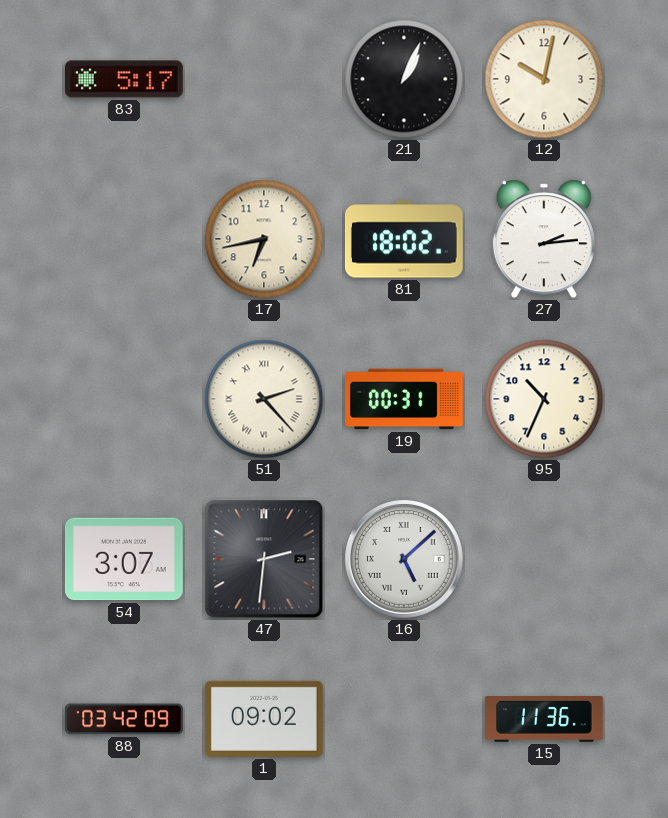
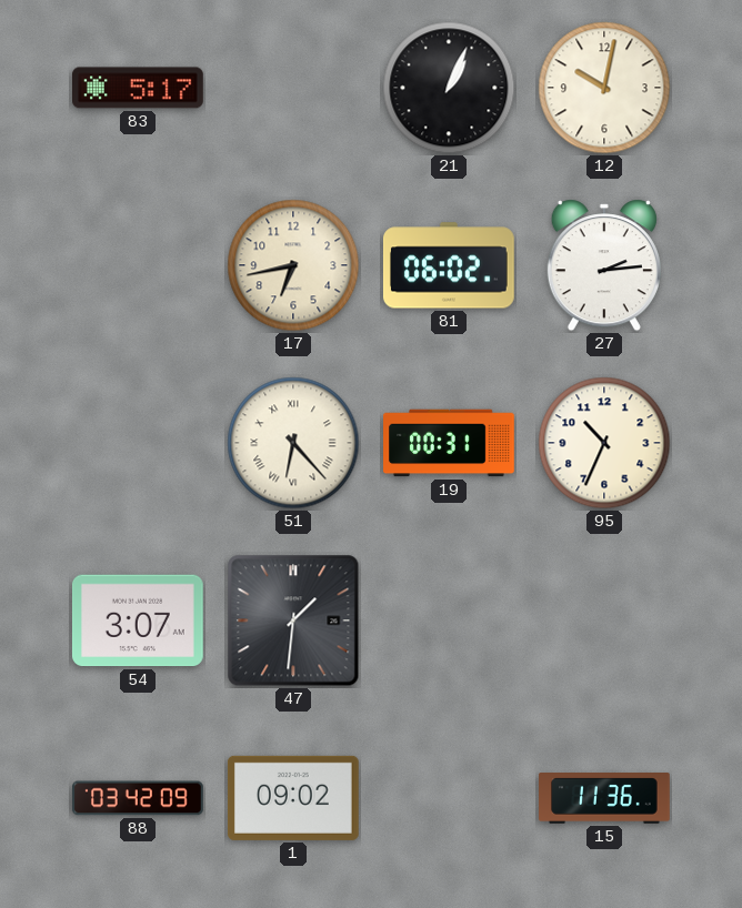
81: 18:02 -> 06:02 (449, 265)
51: 2:23 -> 6:23 (293, 443)
47: 2:31 -> 1:31 (293, 621)
16: 5:08 -> none (405, 560)
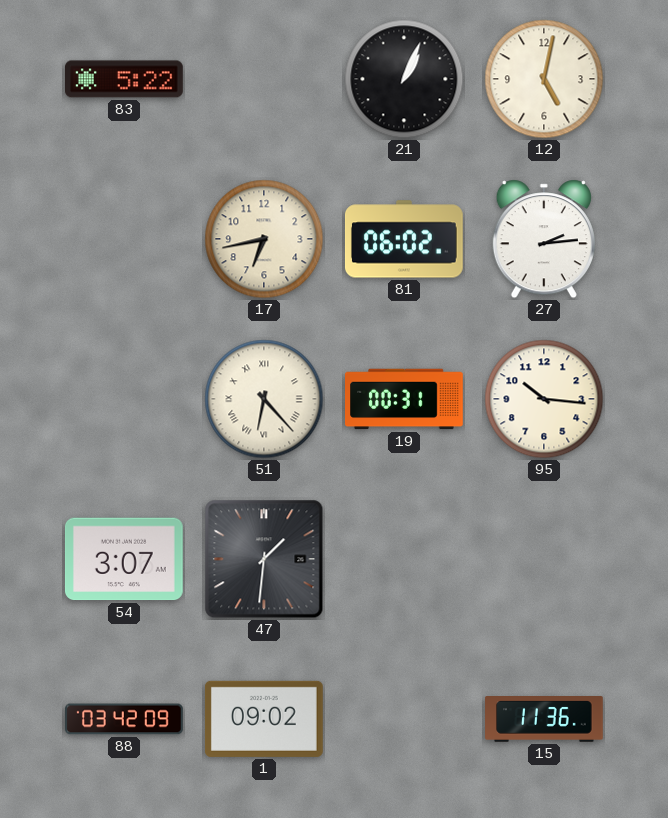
83: 5:17 -> 5:22 (125, 79)
12: 10:02 -> 5:02 (544, 79)
95: 10:34 -> 10:16 (544, 399)
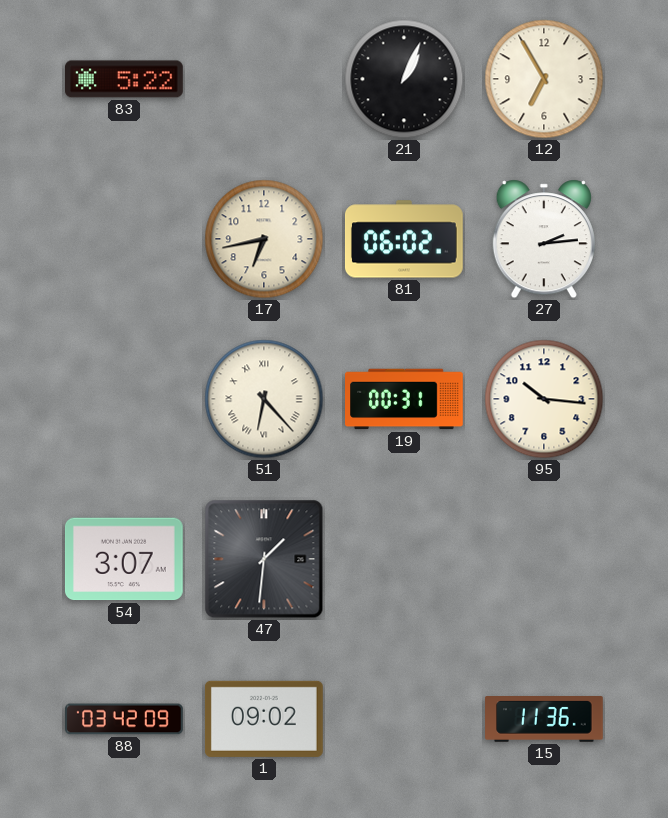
12: 5:02 -> 6:55 (544, 79)
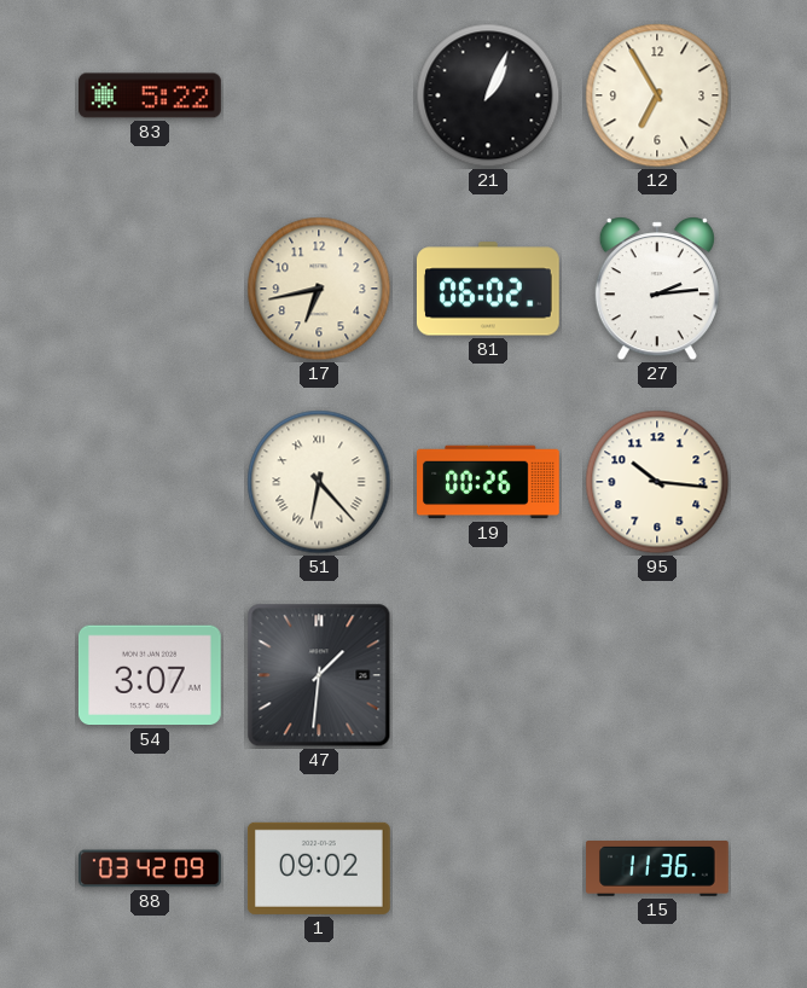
19: 00:31 -> 00:26 (489, 482)
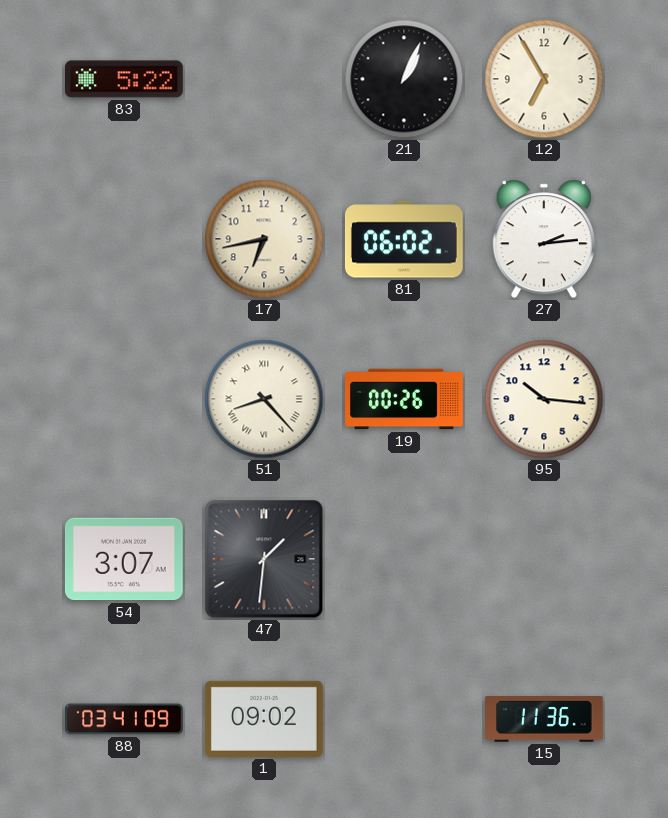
51: 6:23 -> 8:23 (264, 399)
88: 03:42 -> 03:41 (125, 719)
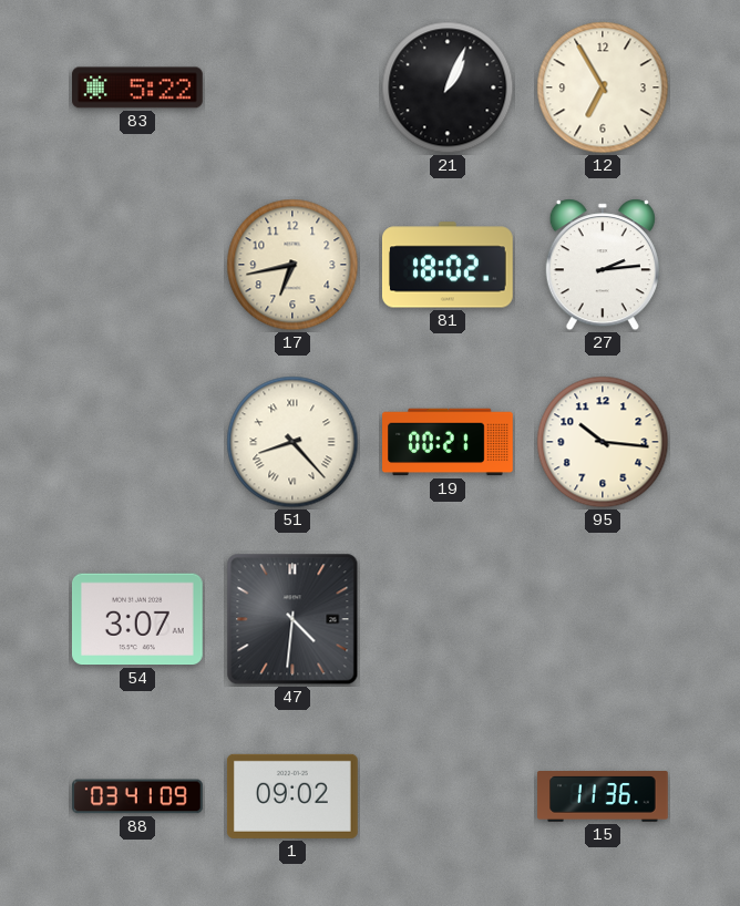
81: 06:02 -> 18:02 (448, 265)
19: 00:26 -> 00:21 (449, 442)
47: 1:31 -> 4:31 (292, 619)
